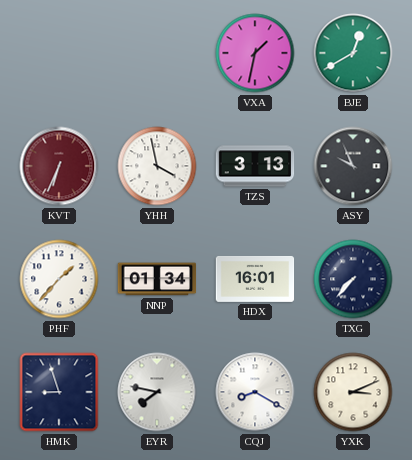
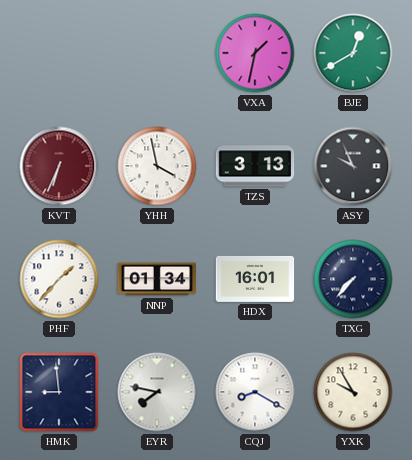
HMK: 8:57 -> 8:59 (59, 392)
YXK: 3:11 -> 9:55 (353, 392)
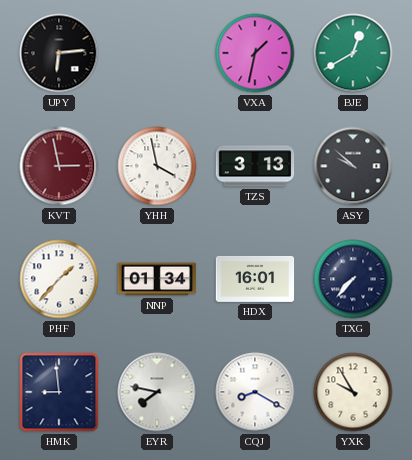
UPY: none -> 6:14 (59, 53)
KVT: 6:34 -> 2:58 (59, 166)
ASY: 9:56 -> 9:52 (353, 166)
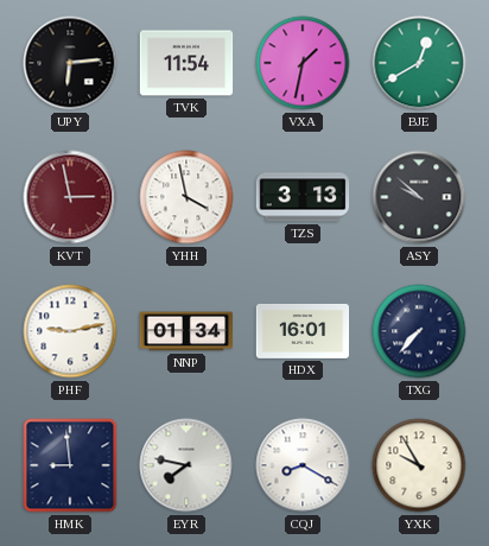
TVK: none -> 11:54 (186, 63)
PHF: 1:37 -> 9:13 (70, 331)
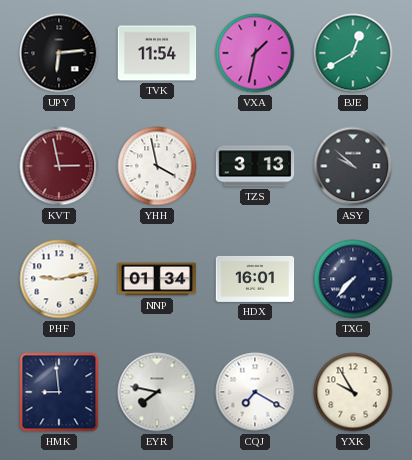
CQJ: 8:20 -> 7:20 (255, 392)
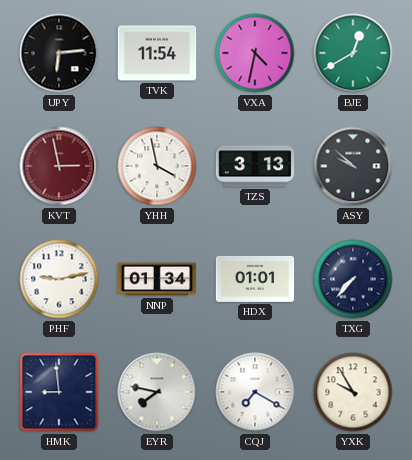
VXA: 1:32 -> 4:32 (255, 53)
HDX: 16:01 -> 01:01 (255, 279)
